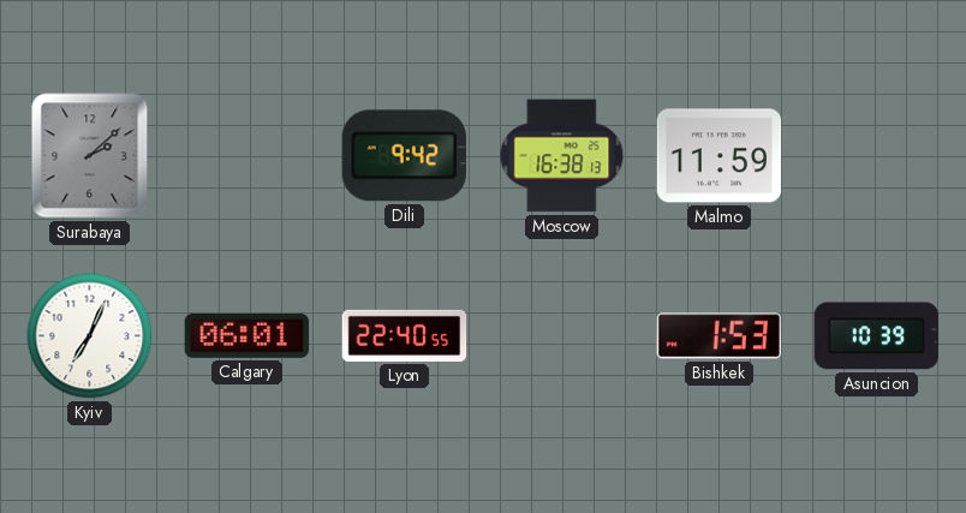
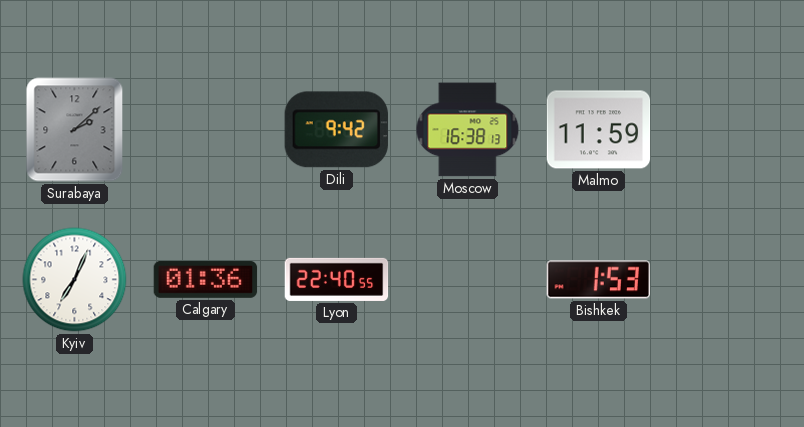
Calgary: 06:01 -> 01:36 (206, 279)
Asuncion: 10:39 -> none (877, 336)
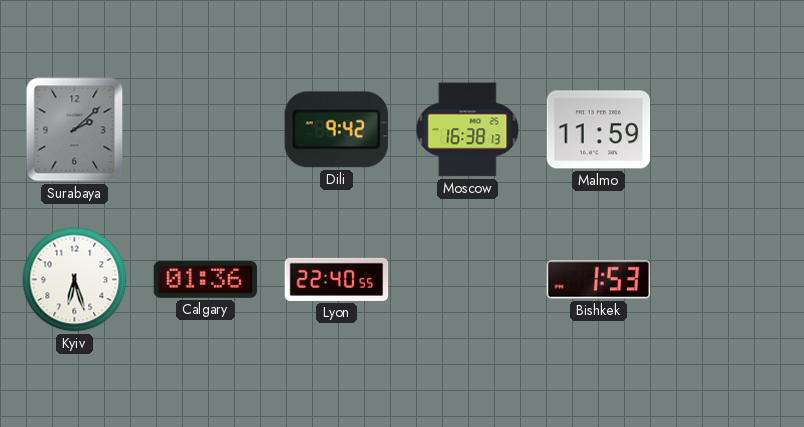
Kyiv: 7:04 -> 6:27 (75, 280)
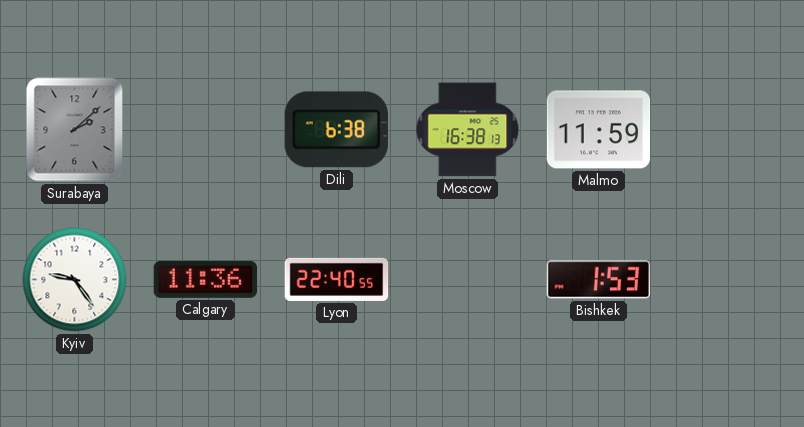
Dili: 9:42 -> 6:38 (336, 130)
Kyiv: 6:27 -> 9:24 (75, 280)
Calgary: 01:36 -> 11:36 (206, 279)
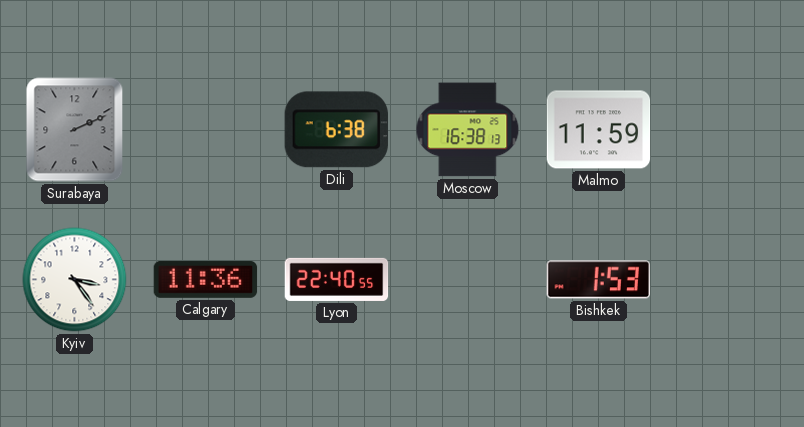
Surabaya: 2:08 -> 2:11 (75, 130)
Kyiv: 9:24 -> 3:24 (75, 280)
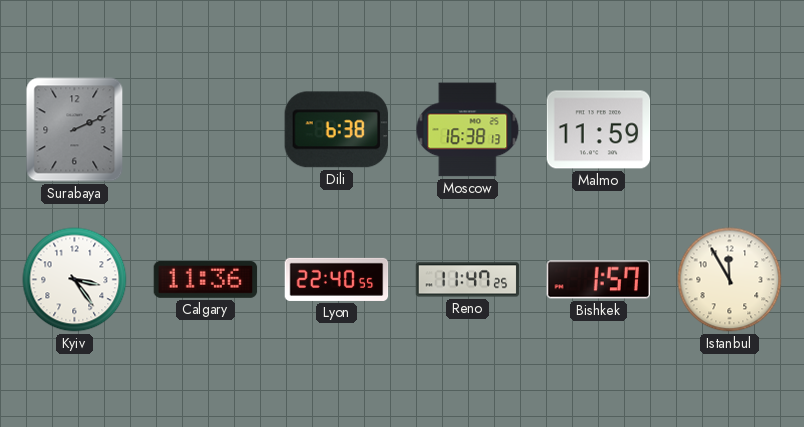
Reno: none -> 11:47 (468, 280)
Bishkek: 1:53 -> 1:57 (598, 280)
Istanbul: none -> 11:55 (730, 280)
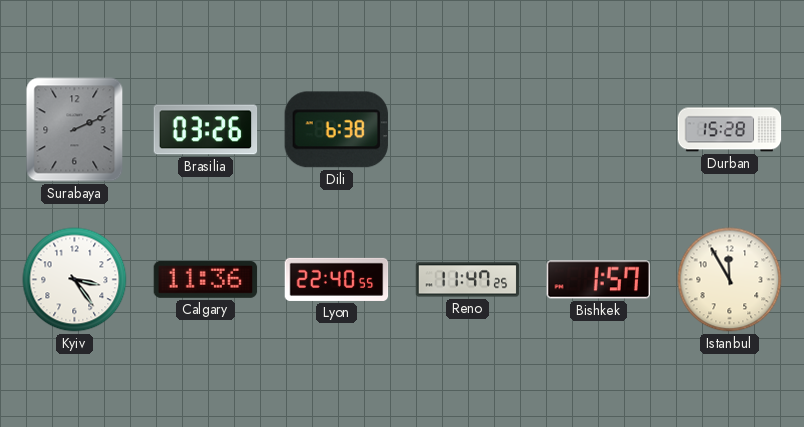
Brasilia: none -> 03:26 (206, 130)
Moscow: 16:38 -> none (468, 130)
Malmo: 11:59 -> none (599, 130)
Durban: none -> 15:28 (730, 130)
